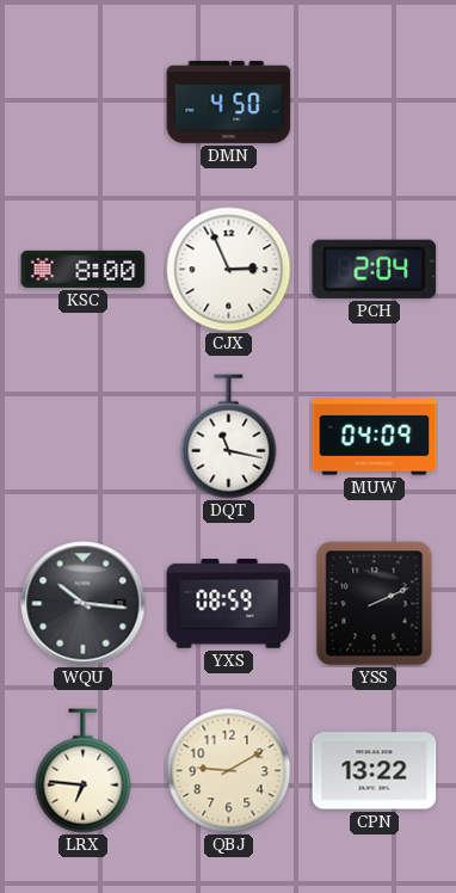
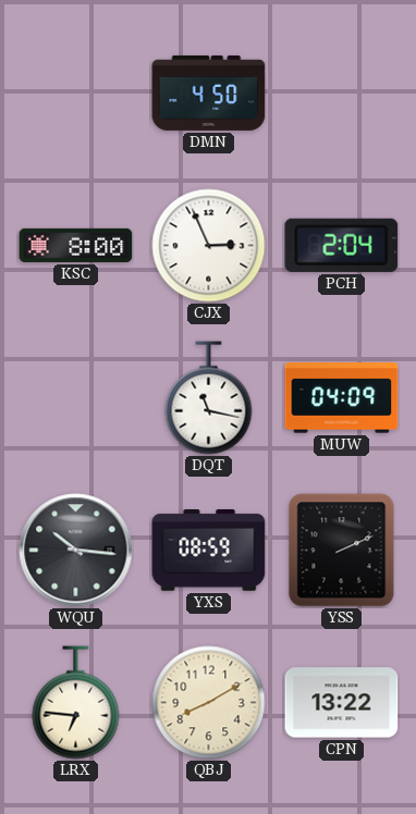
QBJ: 9:10 -> 8:10 (209, 703)
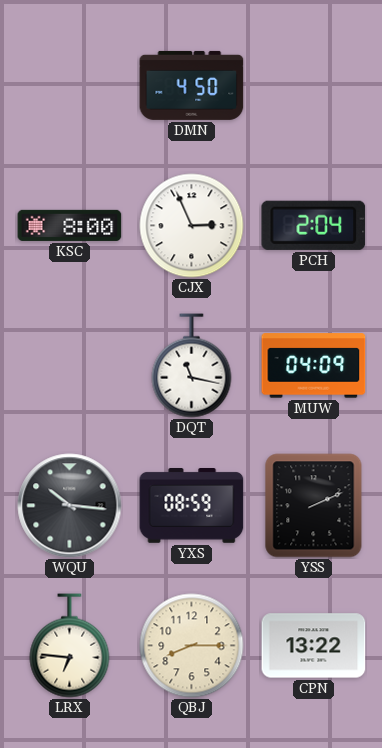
QBJ: 8:10 -> 8:15 (192, 646)
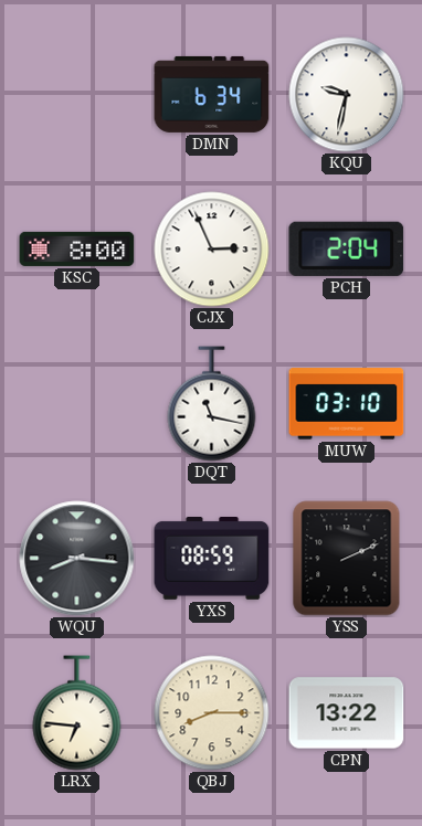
DMN: 4:50 -> 6:34 (212, 94)
KQU: none -> 9:32 (347, 95)
MUW: 04:09 -> 03:10 (347, 404)
WQU: 10:16 -> 8:16 (77, 559)
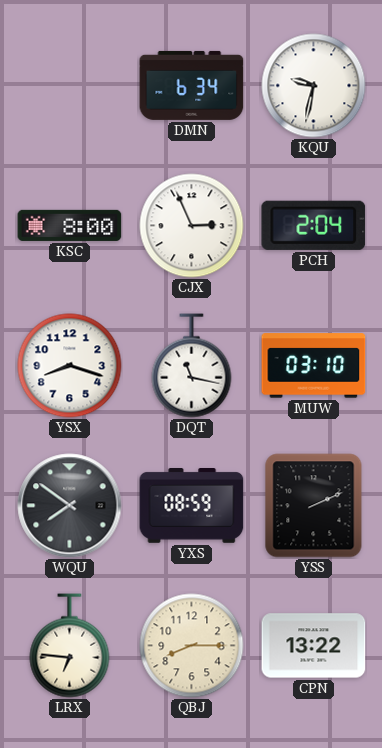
YSX: none -> 8:18 (70, 366)
WQU: 8:16 -> 7:51 (70, 506)
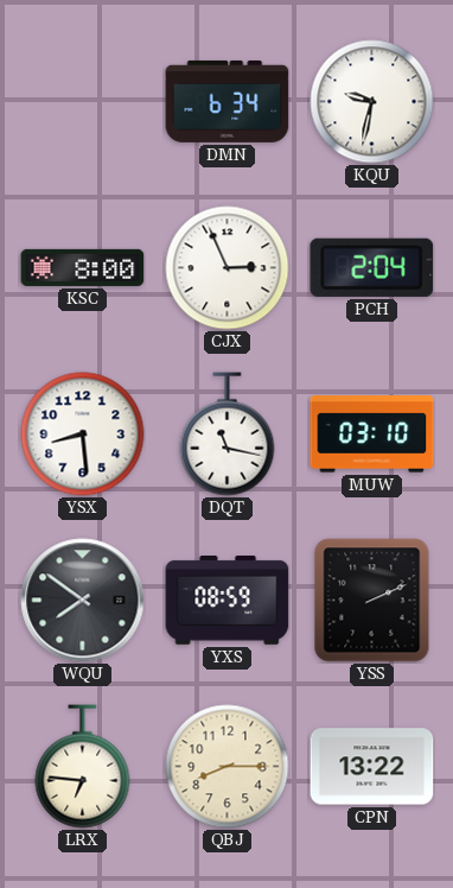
YSX: 8:18 -> 8:29 (83, 435)
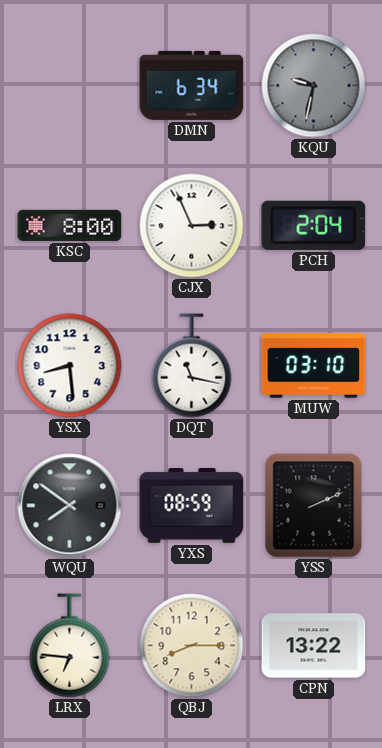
KQU dial: white -> grey (314, 86)
